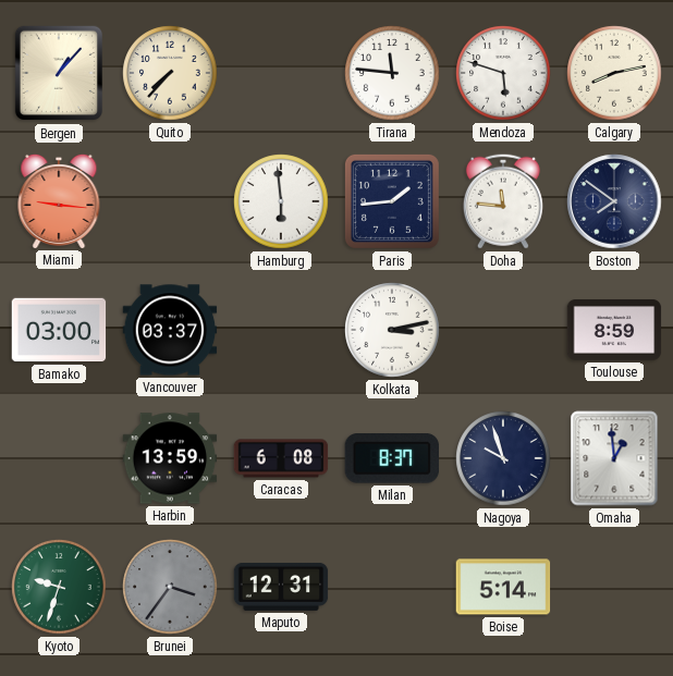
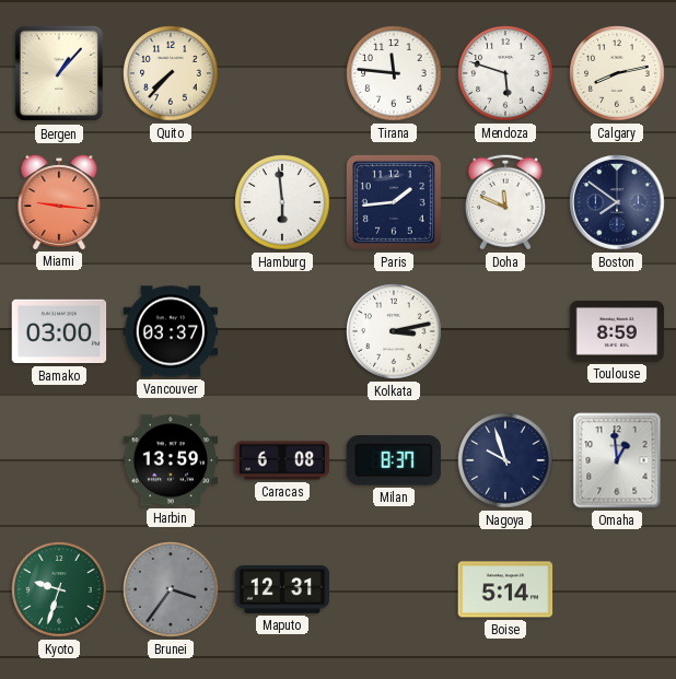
Doha: 11:46 -> 11:49 (505, 202)
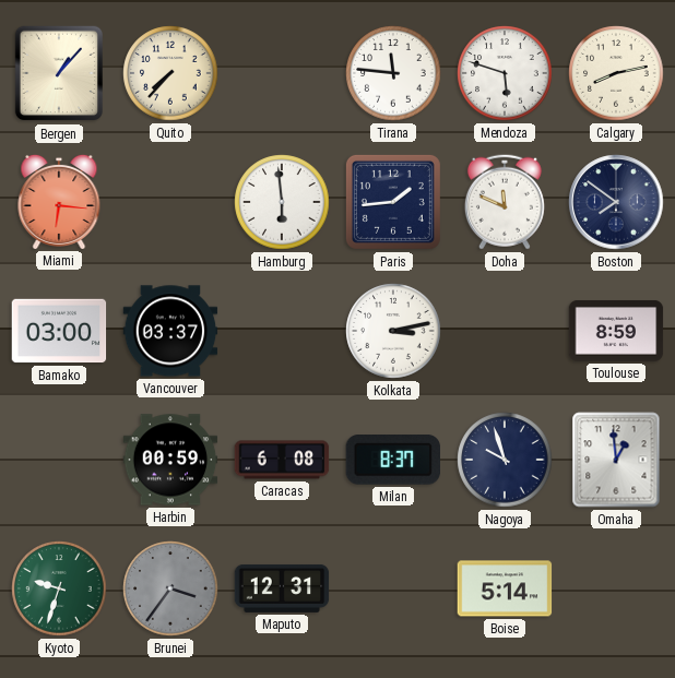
Miami: 9:16 -> 6:16 (59, 201)
Harbin: 13:59 -> 00:59 (170, 460)
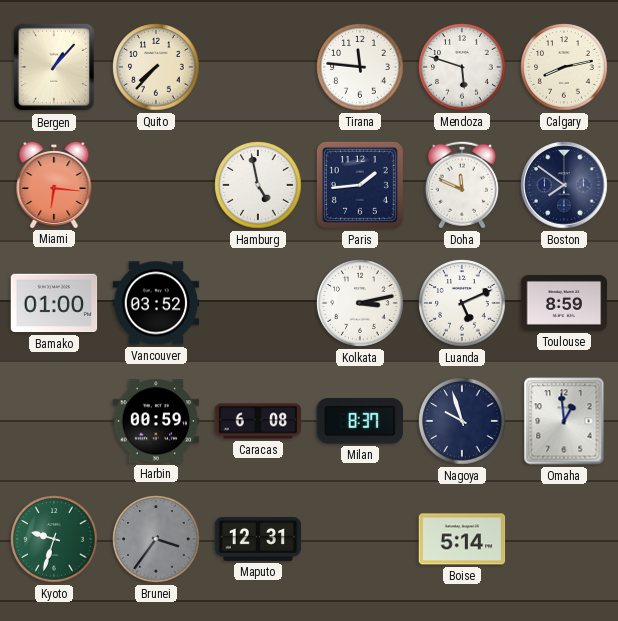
Hamburg: 5:59 -> 4:58 (258, 185)
Bamako: 03:00 -> 01:00 (54, 303)
Vancouver: 03:37 -> 03:52 (156, 303)
Luanda: none -> 5:11 (462, 303)
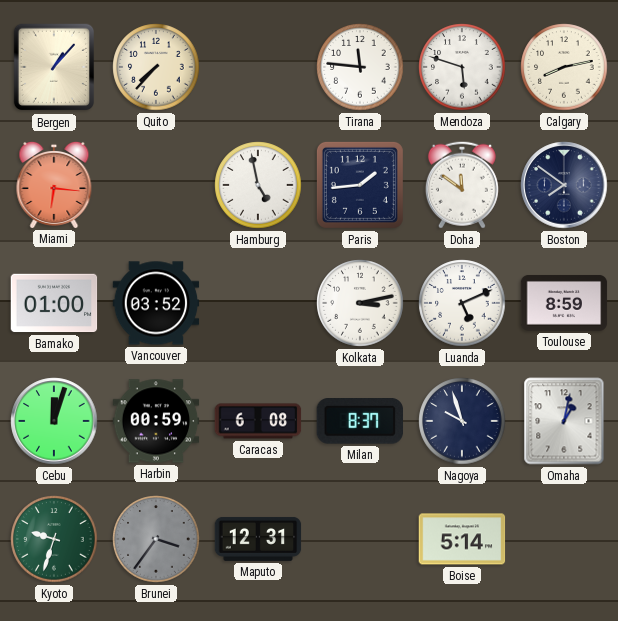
Doha: 11:49 -> 11:51 (462, 185)
Cebu: none -> 12:03 (54, 421)
Omaha: 12:59 -> 1:02 (564, 421)
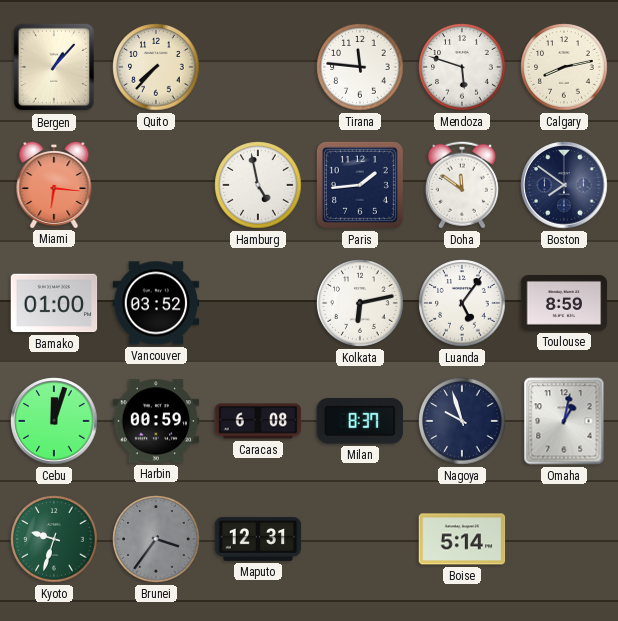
Kolkata: 3:13 -> 6:13 (360, 303)
Luanda: 5:11 -> 5:06 (462, 303)
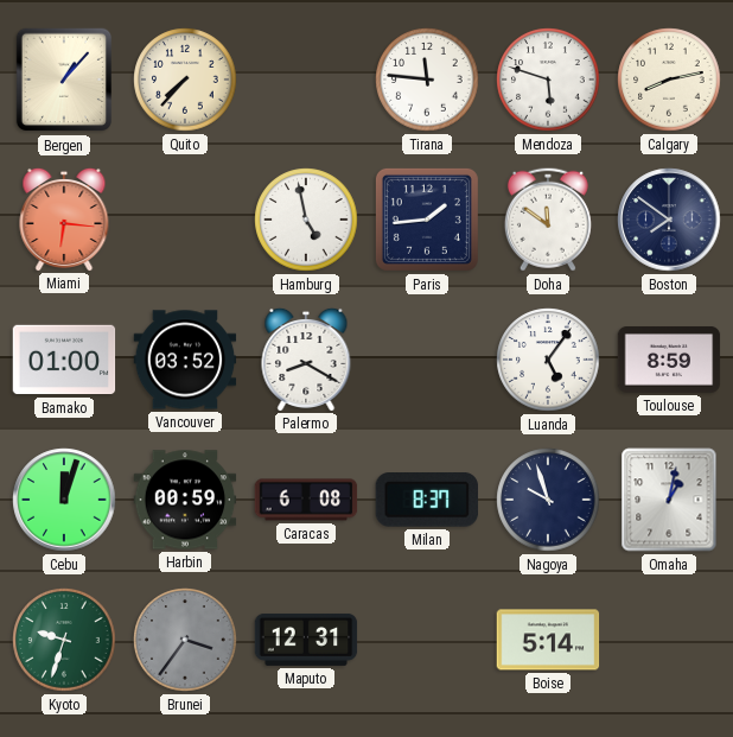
Palermo: none -> 8:20 (306, 358)
Kolkata: 6:13 -> none (360, 303)
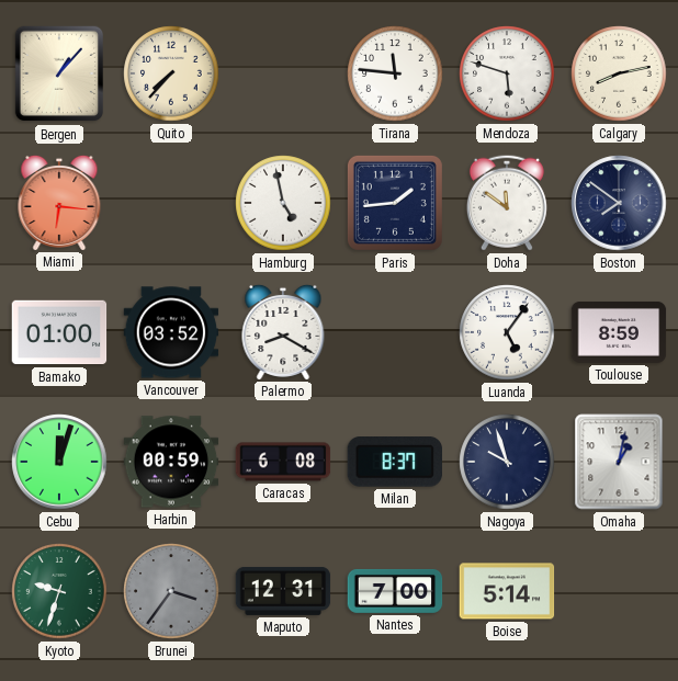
Nantes: none -> 7:00 (395, 591)
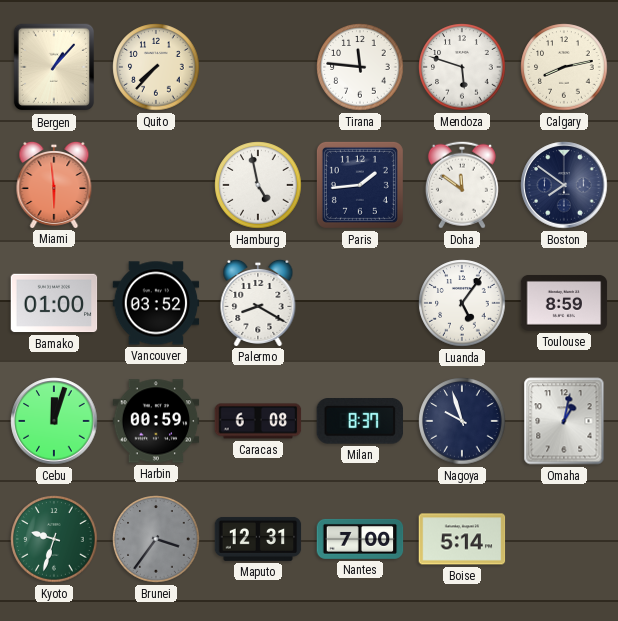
Miami: 6:16 -> 5:59 (54, 184)
